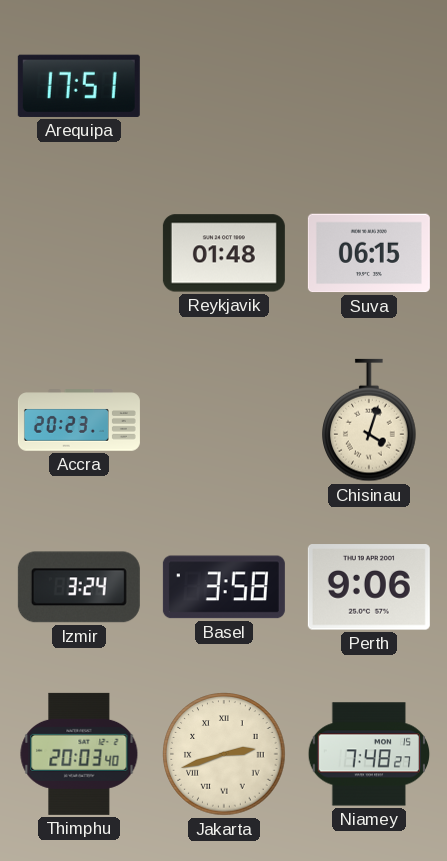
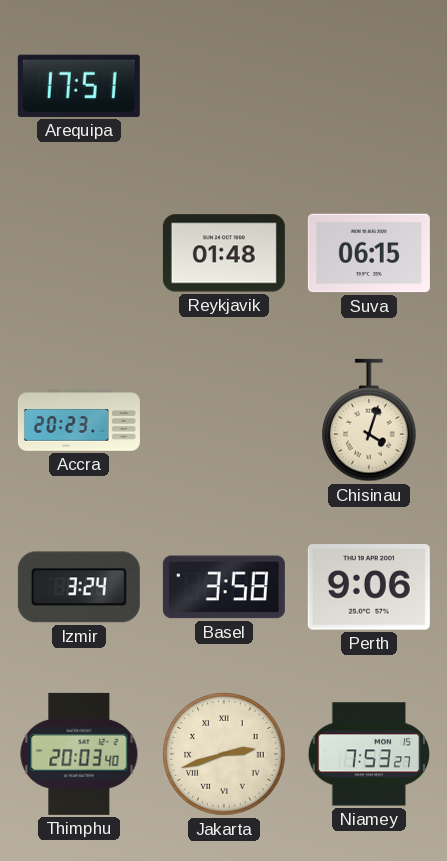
Niamey: 7:48 -> 7:53 (369, 754)
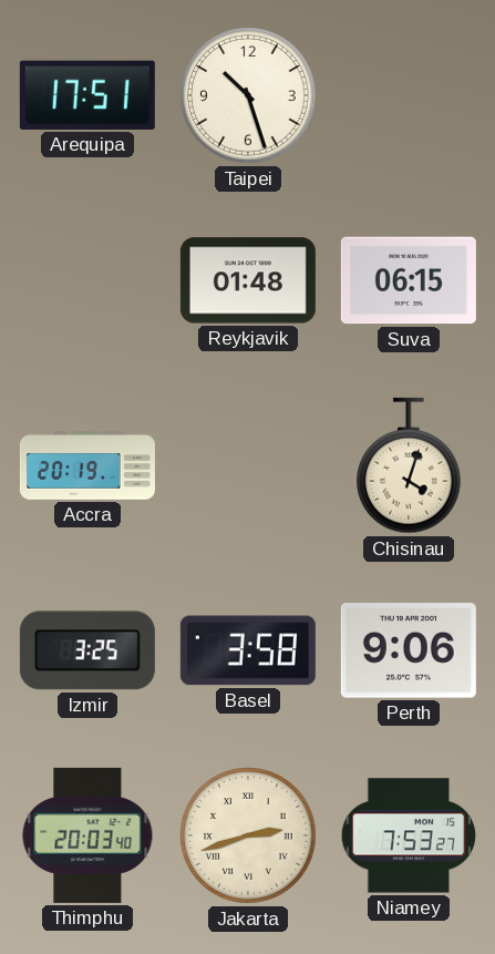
Taipei: none -> 10:27 (248, 95)
Accra: 20:23 -> 20:19 (87, 465)
Izmir: 3:24 -> 3:25 (87, 650)
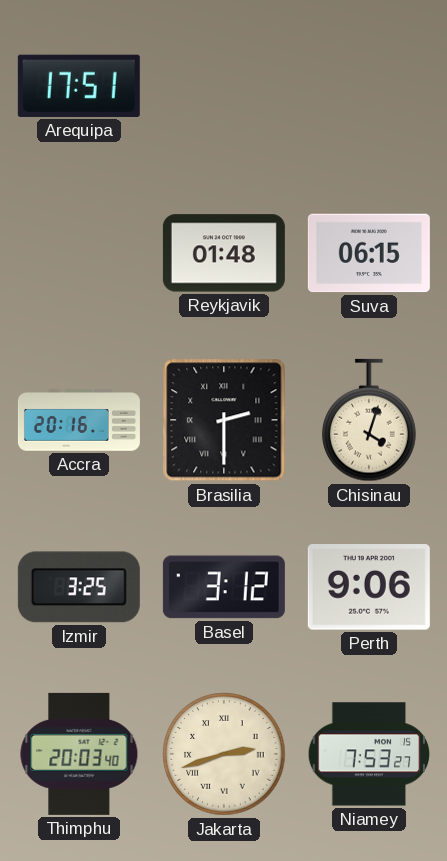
Taipei: 10:27 -> none (248, 95)
Accra: 20:19 -> 20:16 (79, 420)
Brasilia: none -> 2:30 (224, 420)
Basel: 3:58 -> 3:12 (224, 587)
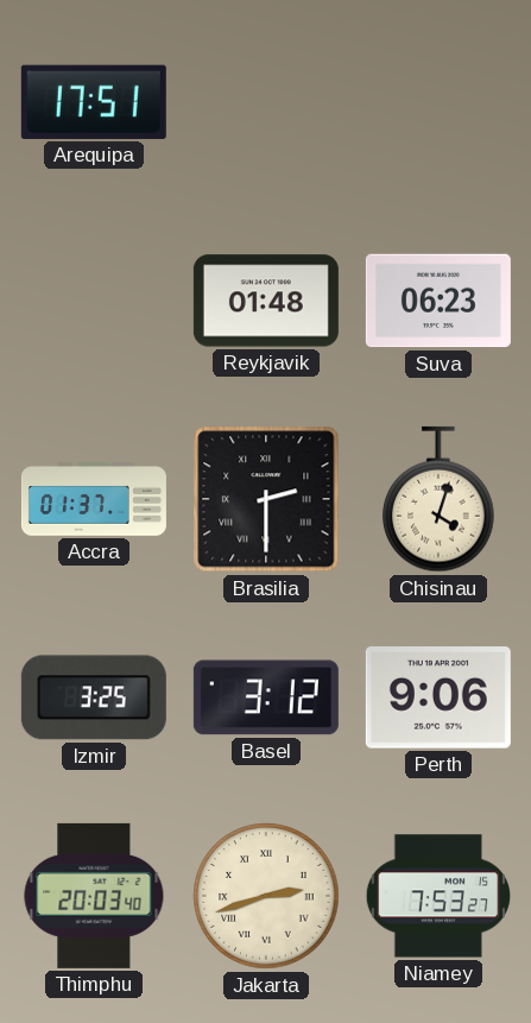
Suva: 06:15 -> 06:23 (438, 301)
Accra: 20:16 -> 01:37 (94, 499)
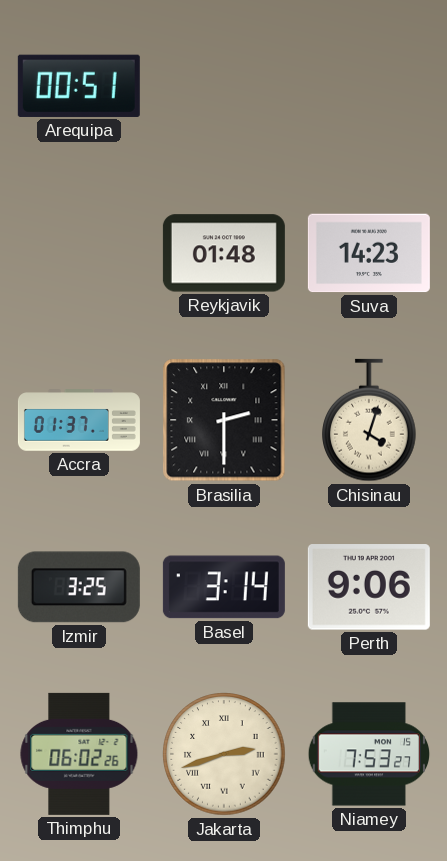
Arequipa: 17:51 -> 00:51 (79, 86)
Suva: 06:23 -> 14:23 (369, 253)
Basel: 3:12 -> 3:14 (224, 587)
Thimphu: 20:03 -> 06:02 (79, 754)
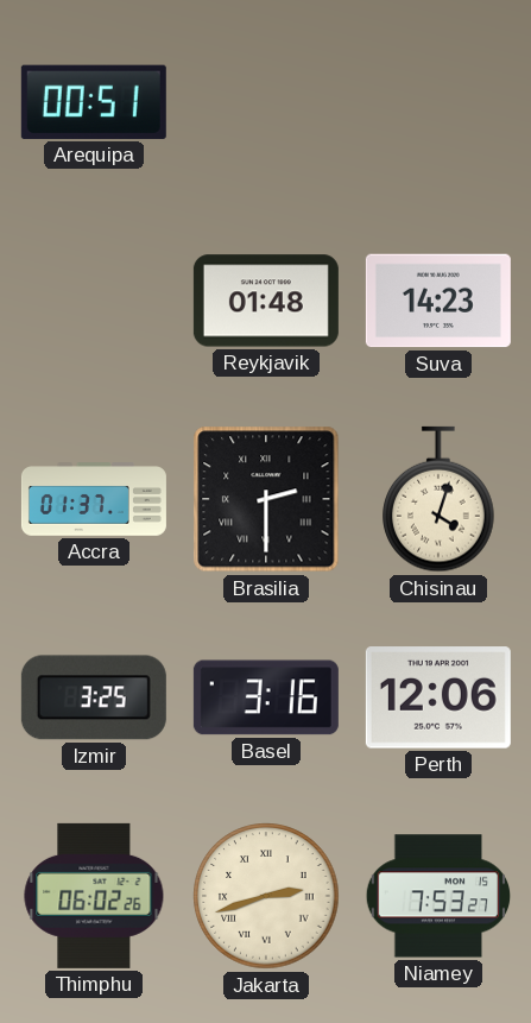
Basel: 3:14 -> 3:16 (266, 697)
Perth: 9:06 -> 12:06 (438, 697)
